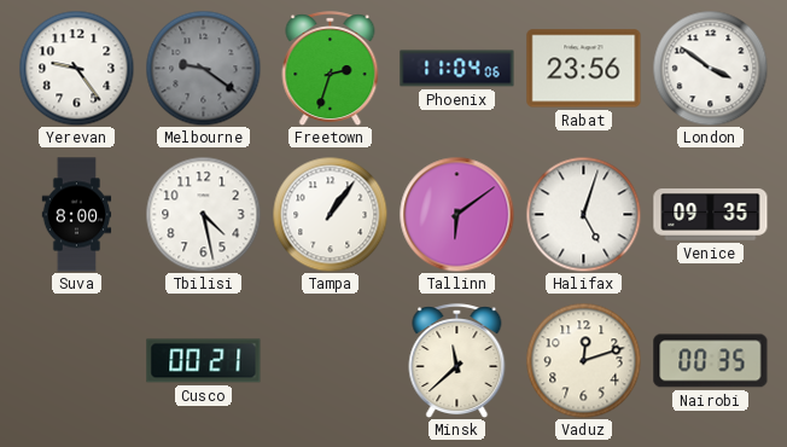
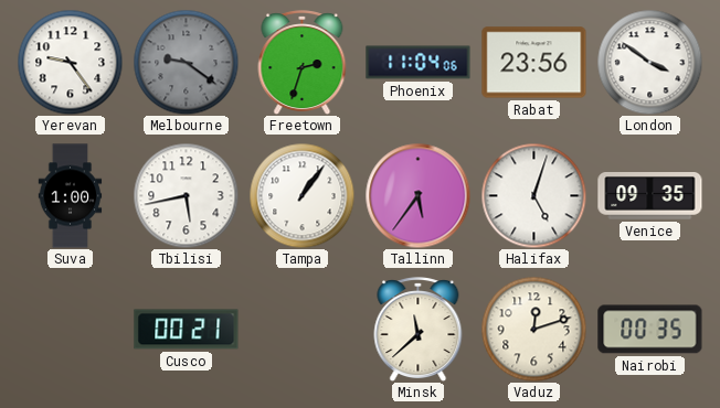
Suva: 8:00 -> 1:00 (71, 196)
Tbilisi: 4:28 -> 5:43 (186, 195)
Tallinn: 6:09 -> 5:36 (417, 195)
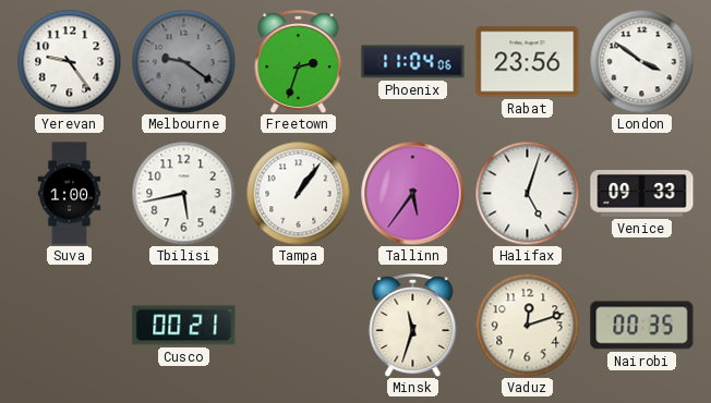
Venice: 09:35 -> 09:33 (642, 194)
Minsk: 11:38 -> 11:33 (413, 326)
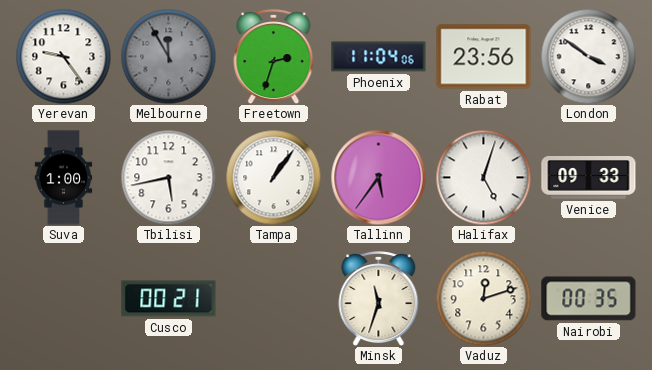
Melbourne: 9:21 -> 11:55 (168, 56)
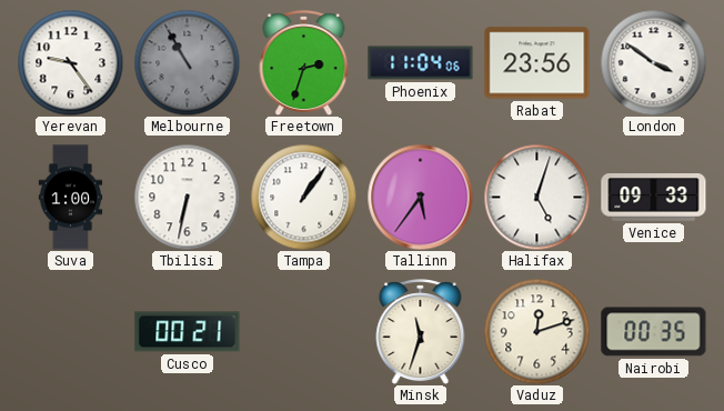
Melbourne: 11:55 -> 10:55 (187, 62)
Tbilisi: 5:43 -> 6:32 (187, 197)
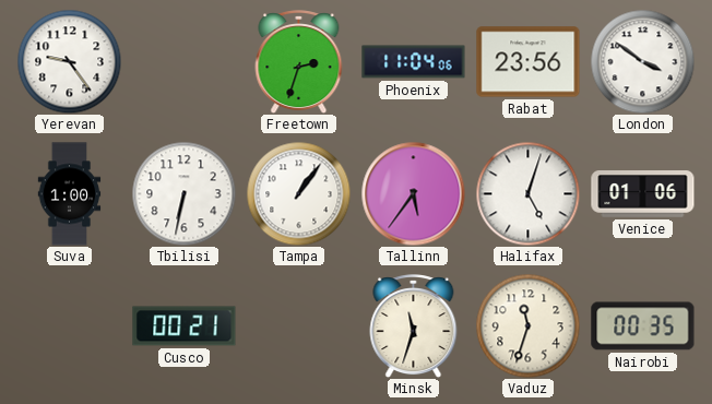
Melbourne: 10:55 -> none (187, 62)
Venice: 09:33 -> 01:06 (643, 194)
Vaduz: 12:12 -> 11:33 (527, 325)
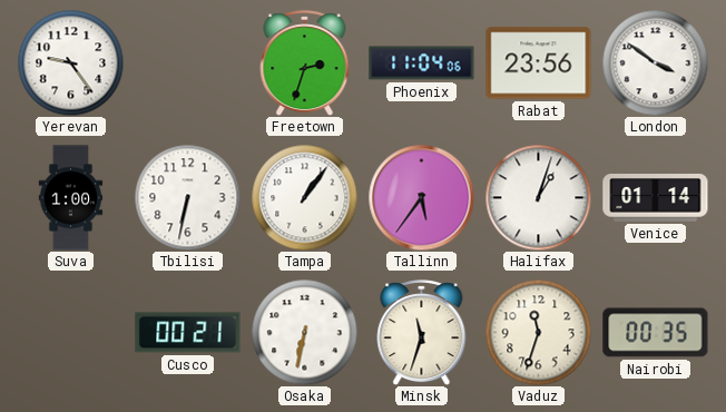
Halifax: 5:03 -> 1:03 (538, 197)
Venice: 01:06 -> 01:14 (656, 198)
Osaka: none -> 6:32 (304, 332)
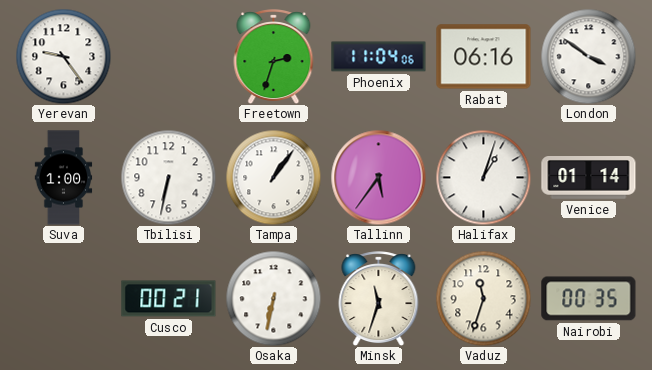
Rabat: 23:56 -> 06:16 (484, 57)
